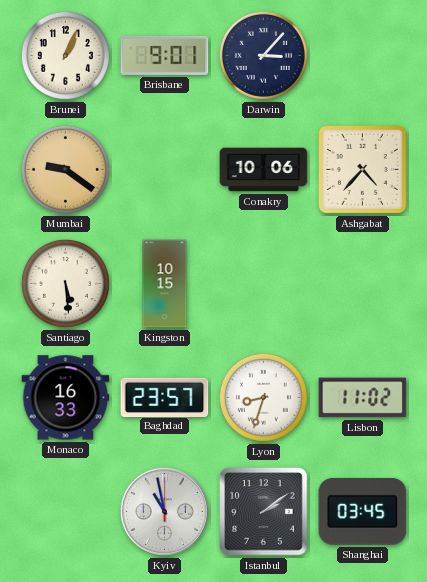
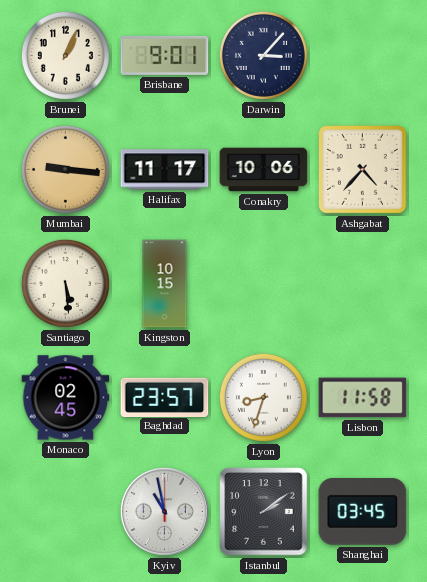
Mumbai: 9:21 -> 9:16 (65, 169)
Halifax: none -> 11:17 (165, 170)
Monaco: 16:33 -> 02:45 (66, 398)
Lisbon: 11:02 -> 11:58 (363, 398)
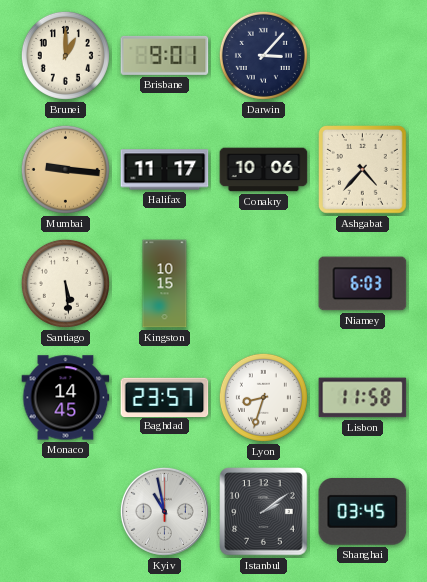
Brunei: 1:04 -> 1:00 (65, 55)
Niamey: none -> 6:03 (363, 284)
Monaco: 02:45 -> 14:45 (66, 398)
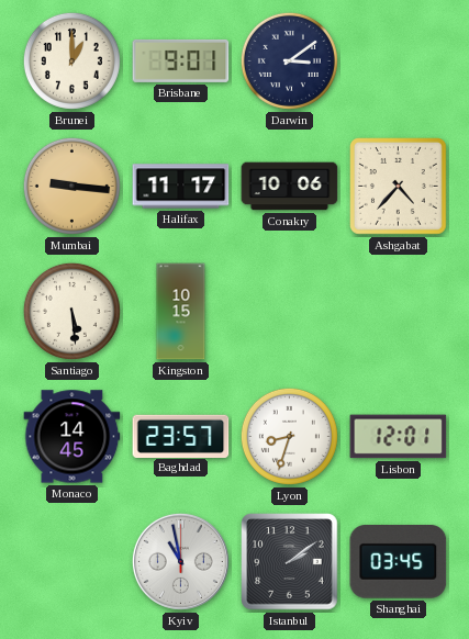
Darwin: 3:07 -> 3:09 (289, 60)
Niamey: 6:03 -> none (363, 284)
Lisbon: 11:58 -> 12:01 (399, 437)
